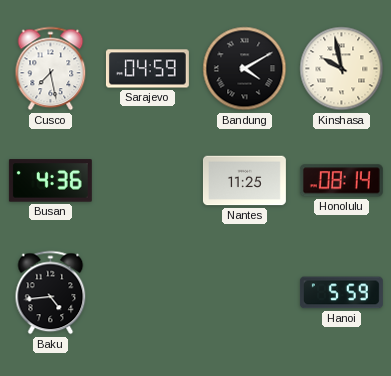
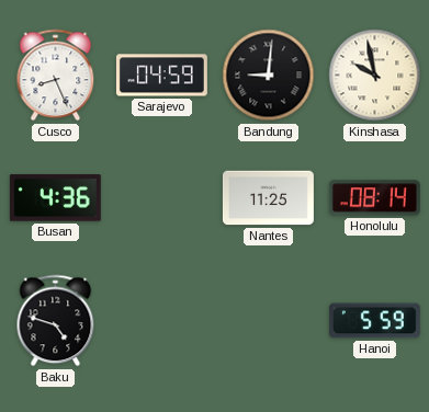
Cusco: 7:28 -> 8:26 (56, 76)
Bandung: 4:10 -> 9:01 (269, 76)
Baku: 4:44 -> 4:48 (56, 321)
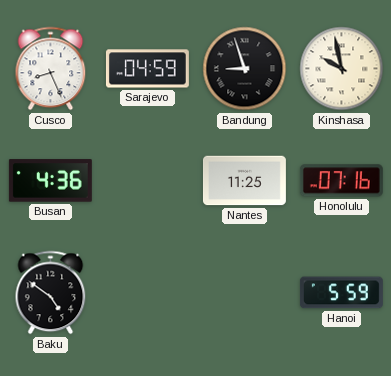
Bandung: 9:01 -> 8:57 (245, 69)
Honolulu: 08:14 -> 07:16 (341, 181)
Baku: 4:48 -> 4:51 (51, 293)
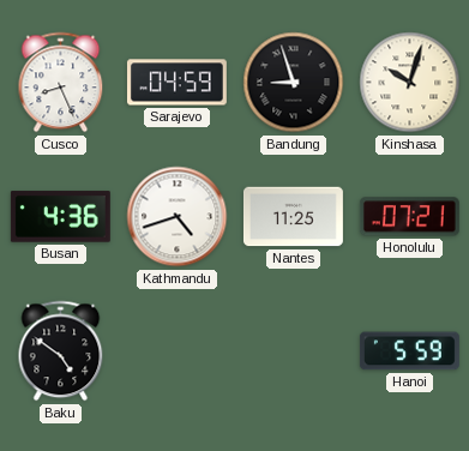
Kinshasa: 9:58 -> 10:03 (410, 83)
Kathmandu: none -> 4:42 (178, 217)
Honolulu: 07:16 -> 07:21 (409, 217)
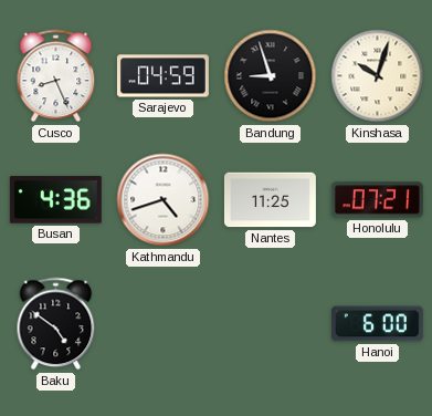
Hanoi: 5:59 -> 6:00 (377, 324)
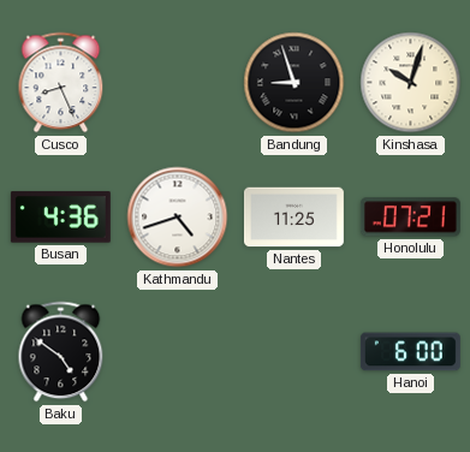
Sarajevo: 04:59 -> none (162, 76)
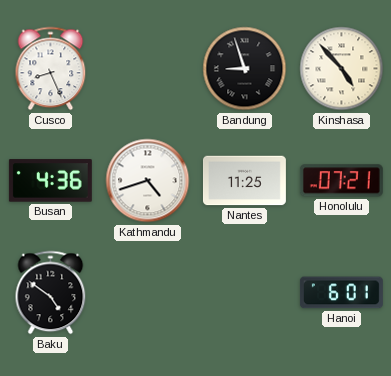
Kinshasa: 10:03 -> 4:53 (342, 69)
Hanoi: 6:00 -> 6:01 (341, 293)
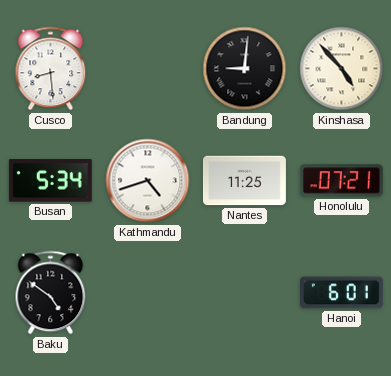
Cusco: 8:26 -> 8:29 (51, 69)
Bandung: 8:57 -> 9:01 (245, 69)
Busan: 4:36 -> 5:34 (50, 181)
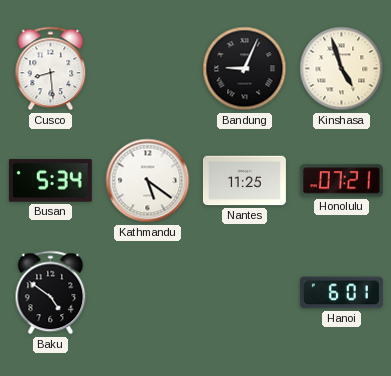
Bandung: 9:01 -> 9:04 (245, 69)
Kinshasa: 4:53 -> 4:57 (342, 69)
Kathmandu: 4:42 -> 5:21 (148, 181)
